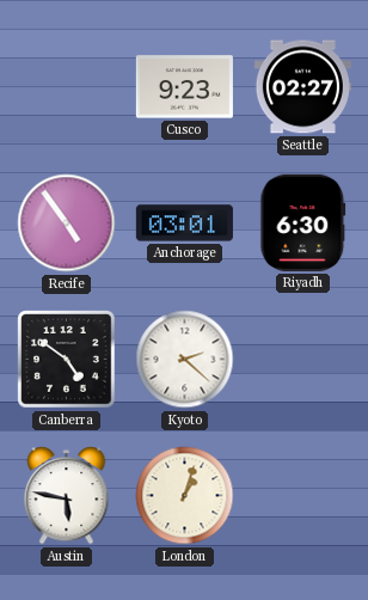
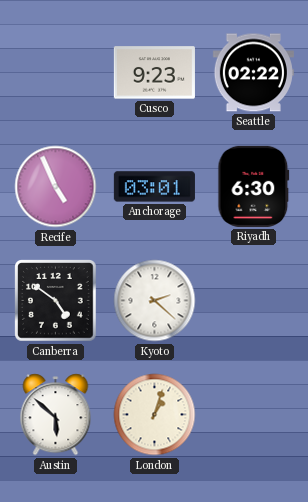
Seattle: 02:27 -> 02:22 (253, 73)
Recife: 4:54 -> 4:56 (56, 187)
Austin: 5:47 -> 5:52 (56, 415)
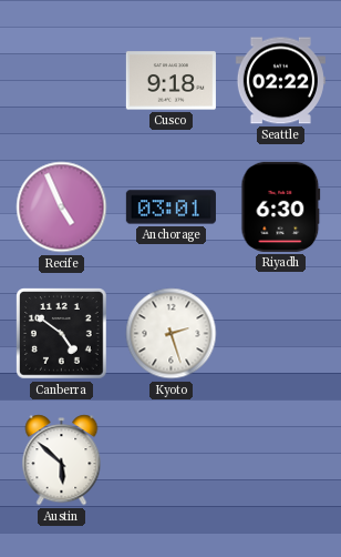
Cusco: 9:23 -> 9:18 (170, 81)
Kyoto: 2:22 -> 2:27 (172, 334)
London: 1:03 -> none (155, 415)
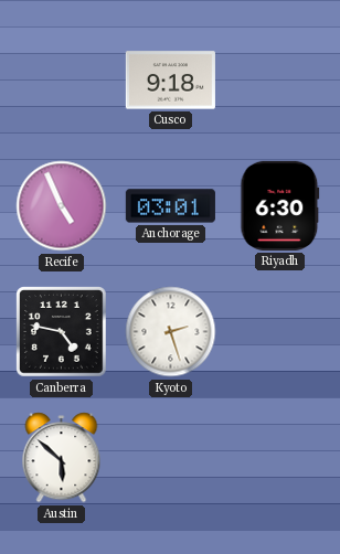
Seattle: 02:22 -> none (280, 81)
Canberra: 4:51 -> 4:47 (62, 332)
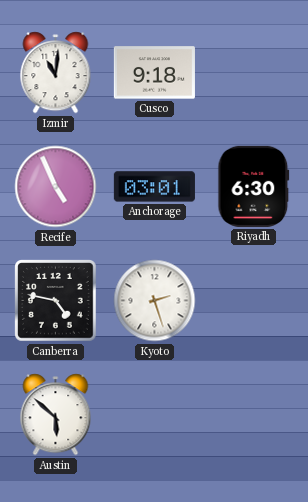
Izmir: none -> 11:01 (56, 73)
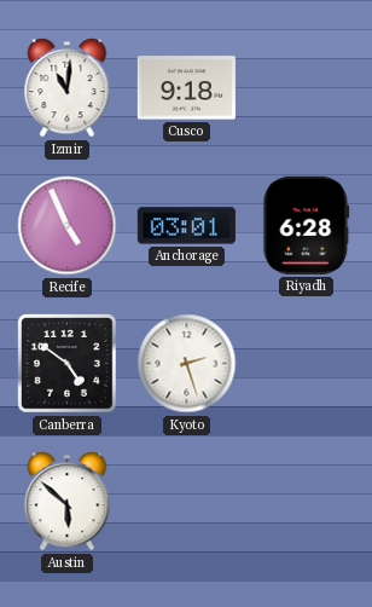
Riyadh: 6:30 -> 6:28 (307, 225)
Canberra: 4:47 -> 4:51 (68, 364)
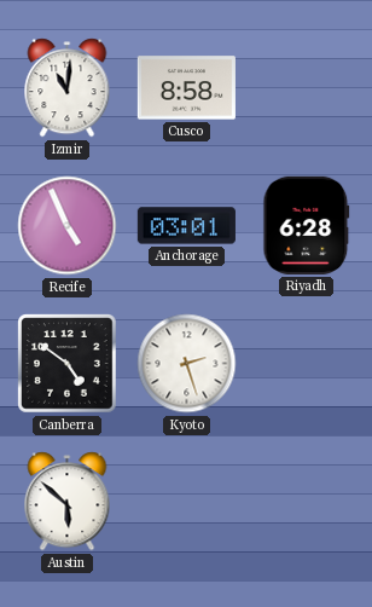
Cusco: 9:18 -> 8:58 (186, 88)
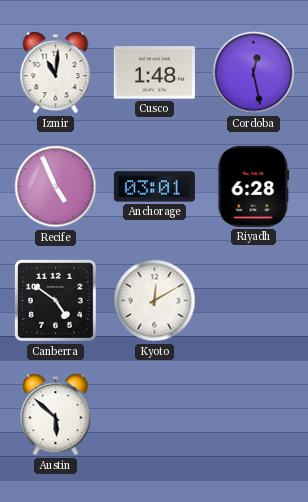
Cusco: 8:58 -> 1:48 (154, 73)
Cordoba: none -> 12:28 (254, 73)
Kyoto: 2:27 -> 12:10 (155, 301)
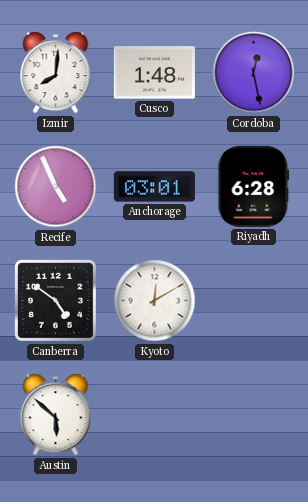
Izmir: 11:01 -> 8:01 (56, 73)
